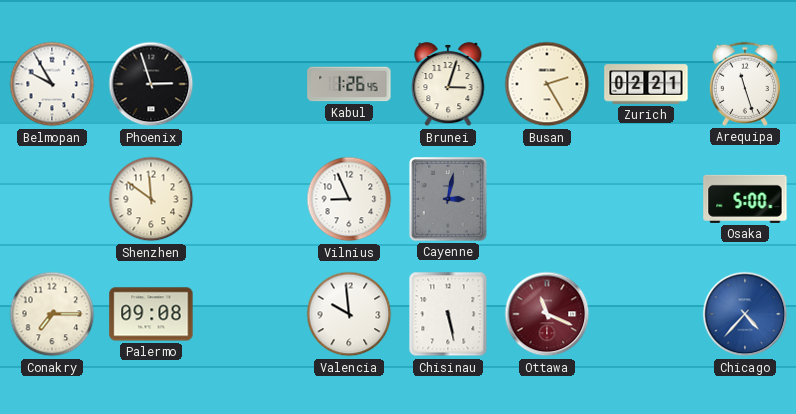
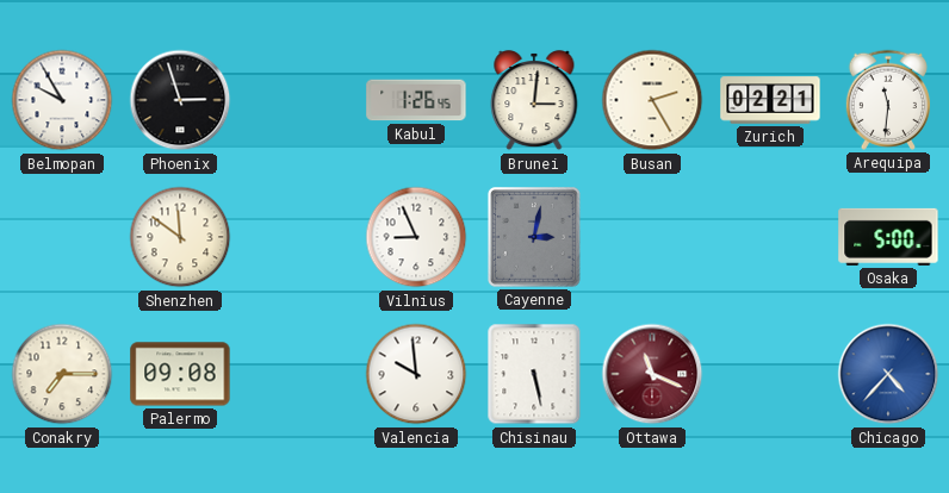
Brunei: 3:03 -> 3:01 (534, 100)
Arequipa: 11:27 -> 11:31 (887, 100)
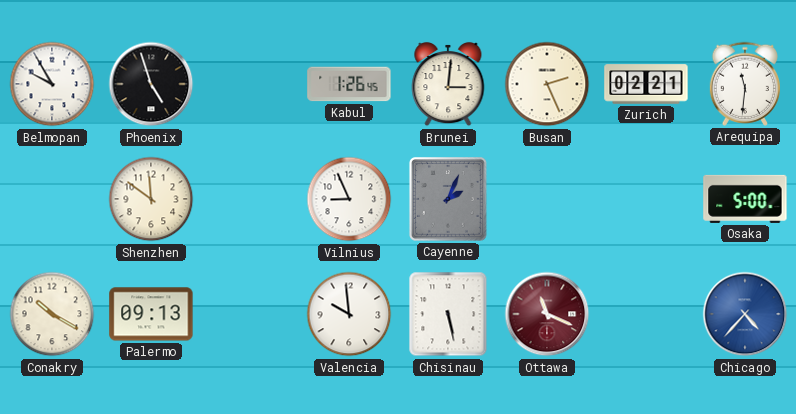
Phoenix: 2:57 -> 4:57 (151, 84)
Busan: 2:25 -> 2:26 (547, 84)
Cayenne: 3:02 -> 2:04 (448, 200)
Conakry: 7:15 -> 10:20 (52, 314)
Palermo: 09:08 -> 09:13 (151, 314)
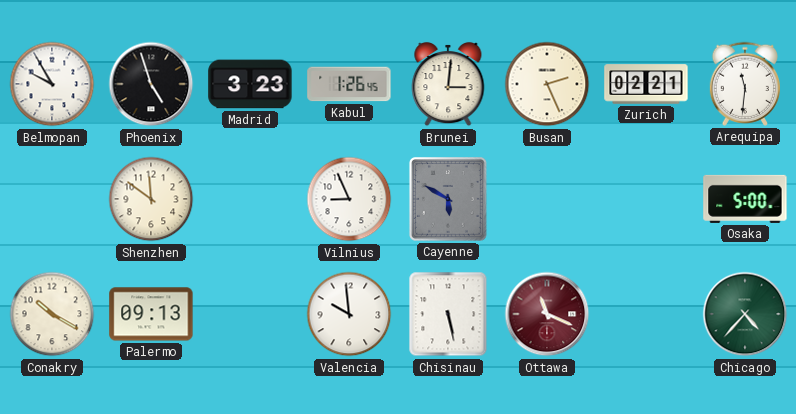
Madrid: none -> 3:23 (250, 84)
Cayenne: 2:04 -> 5:50 (448, 200)
Chicago dial: blue -> green (745, 314)
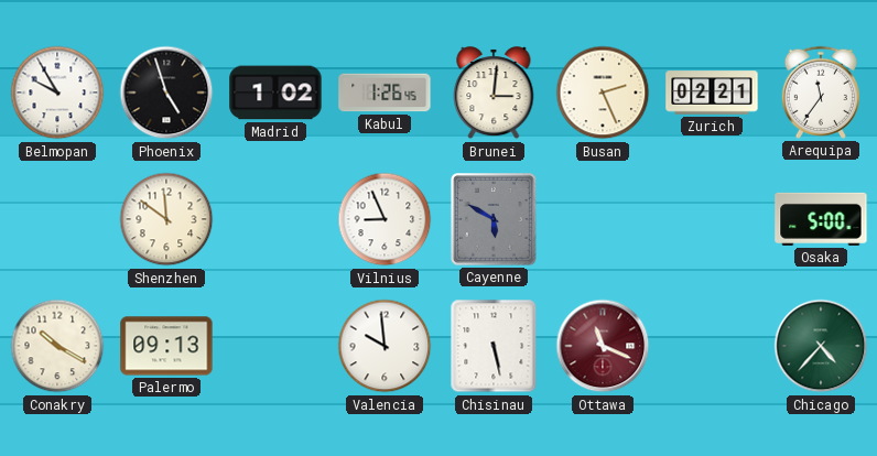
Madrid: 3:23 -> 1:02 (275, 93)
Arequipa: 11:31 -> 11:36 (820, 93)
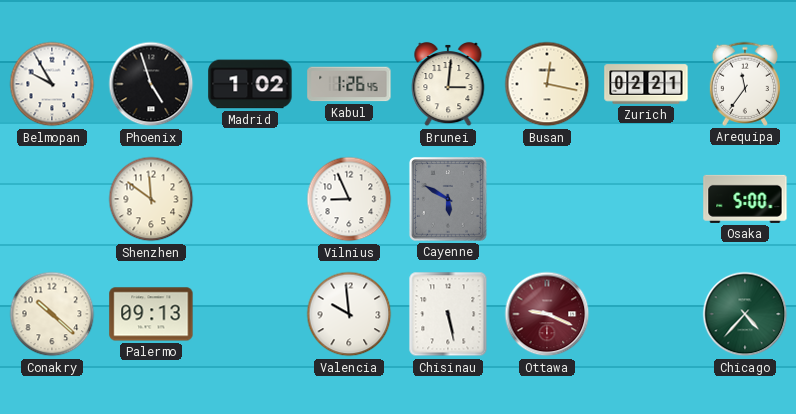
Busan: 2:26 -> 12:17 (547, 84)
Conakry: 10:20 -> 10:22 (52, 314)
Ottawa: 11:19 -> 9:19 (547, 314)
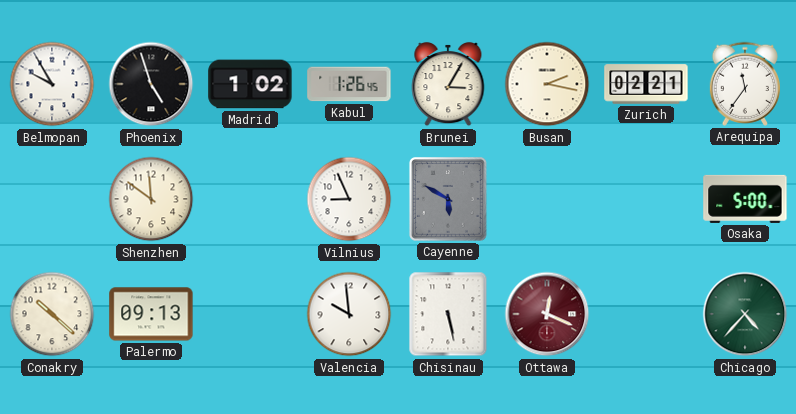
Brunei: 3:01 -> 3:05 (448, 84)
Busan: 12:17 -> 2:17 (547, 84)
Ottawa: 9:19 -> 12:19 (547, 314)
